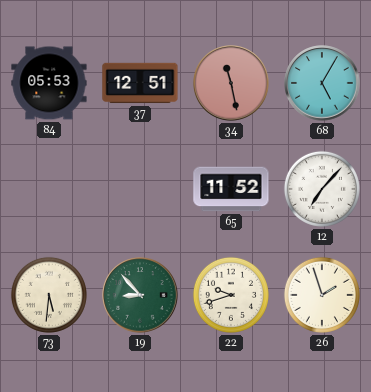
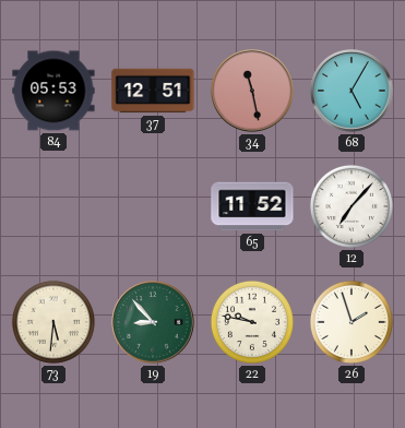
22: 9:42 -> 9:47 (252, 322)
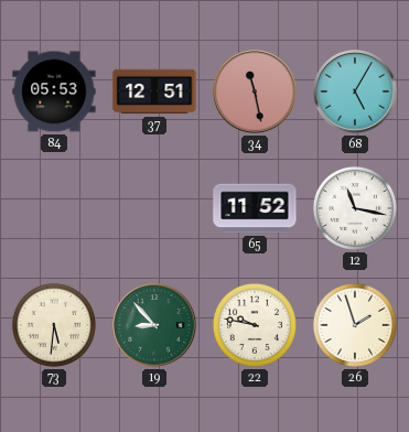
12: 7:07 -> 11:17 (355, 208)
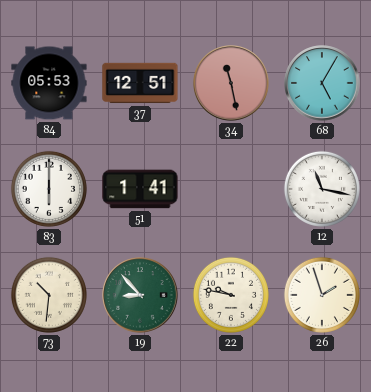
83: none -> 6:00 (49, 189)
51: none -> 1:41 (140, 189)
65: 11:52 -> none (255, 208)
73: 5:31 -> 10:31 (49, 295)
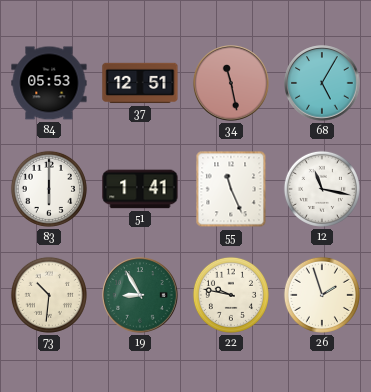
55: none -> 11:26 (231, 189)
19: 8:53 -> 8:55 (140, 295)
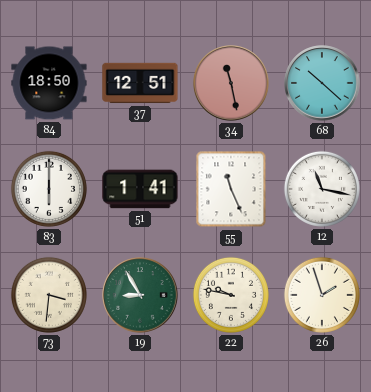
84: 05:53 -> 18:50 (49, 83)
68: 5:05 -> 10:22 (322, 83)
73: 10:31 -> 3:31 (49, 295)
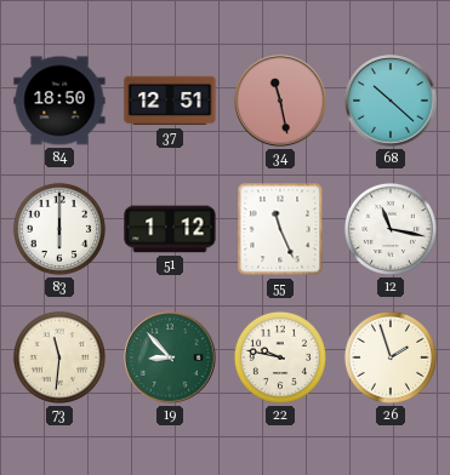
51: 1:41 -> 1:12 (170, 229)
73: 3:31 -> 11:31 (59, 357)
19: 8:55 -> 8:53 (170, 357)
